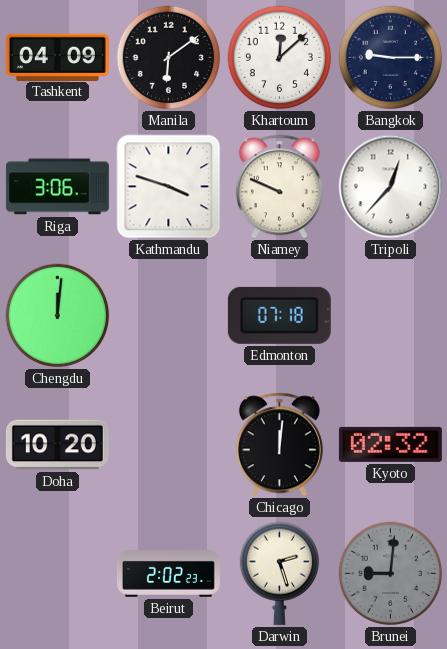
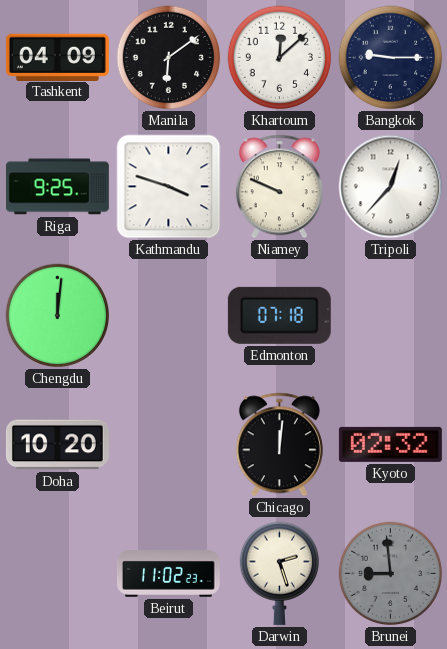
Riga: 3:06 -> 9:25 (57, 187)
Beirut: 2:02 -> 11:02 (168, 574)
Brunei: 9:01 -> 8:59 (391, 574)
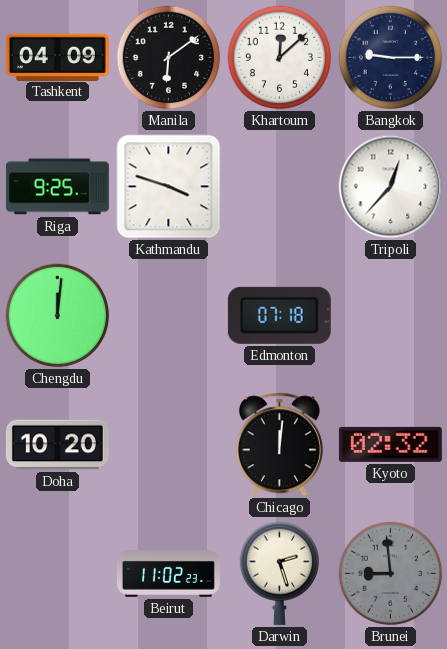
Niamey: 9:49 -> none (279, 187)
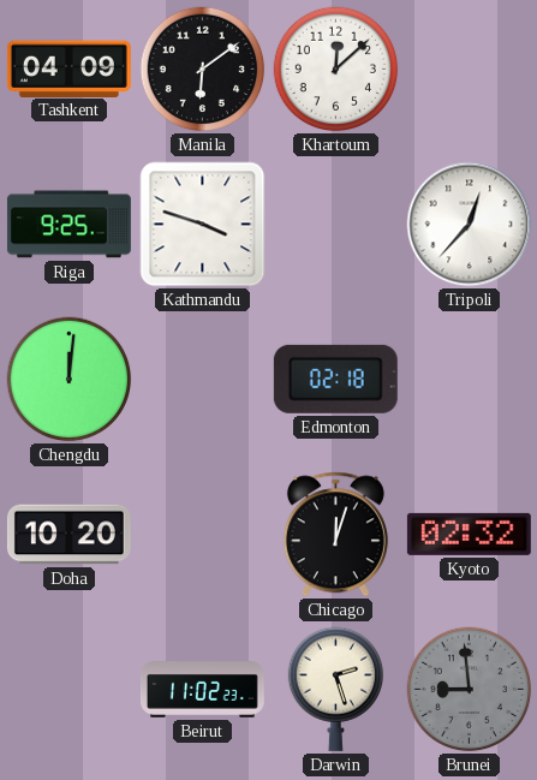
Bangkok: 9:15 -> none (391, 58)
Edmonton: 07:18 -> 02:18 (335, 379)
Chicago: 12:01 -> 12:03 (335, 535)
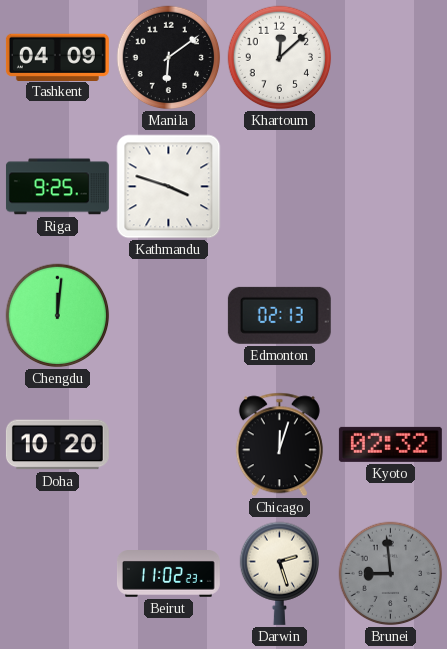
Tripoli: 12:37 -> none (470, 225)
Edmonton: 02:18 -> 02:13 (279, 315)
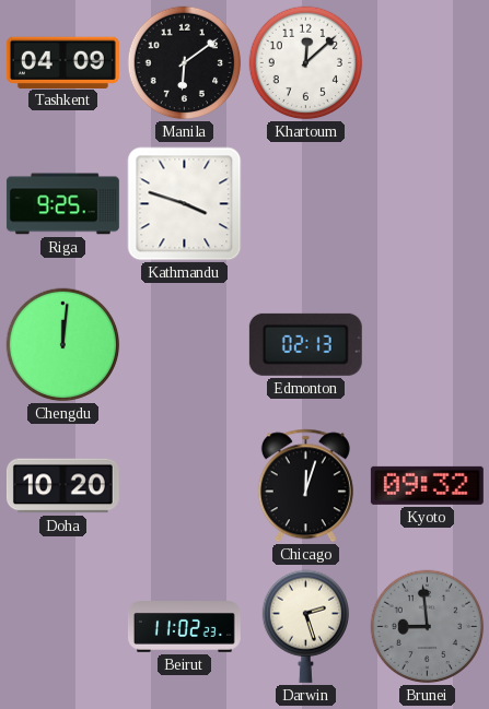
Kyoto: 02:32 -> 09:32 (427, 485)
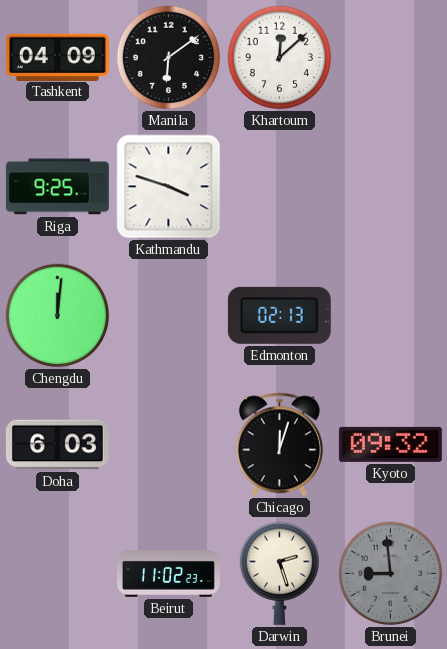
Doha: 10:20 -> 6:03 (57, 445)
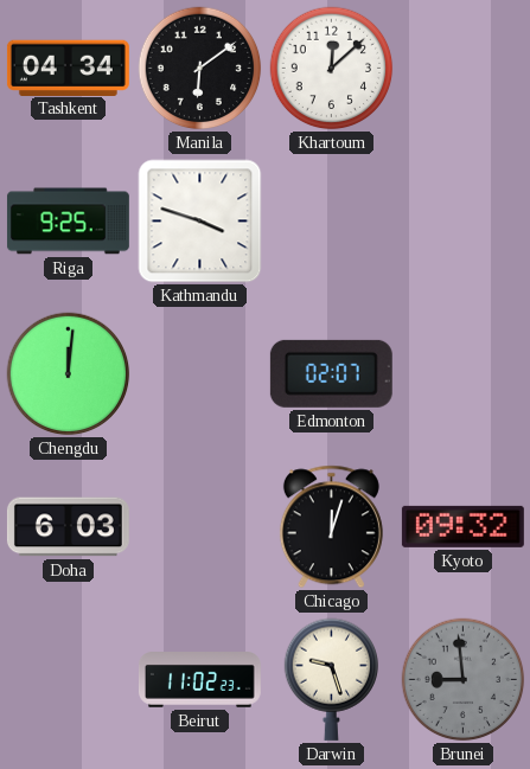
Tashkent: 04:09 -> 04:34 (68, 68)
Edmonton: 02:13 -> 02:07 (331, 373)
Darwin: 2:27 -> 9:27 (331, 679)
